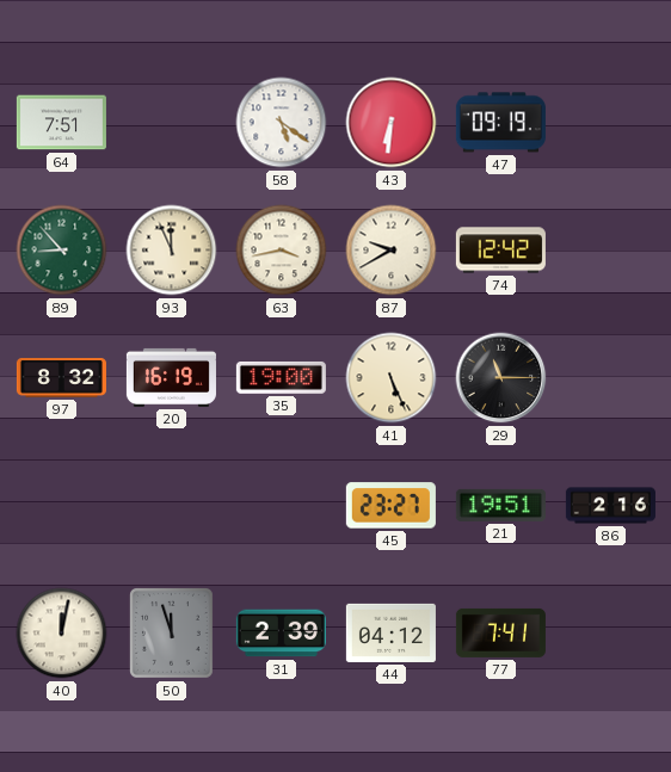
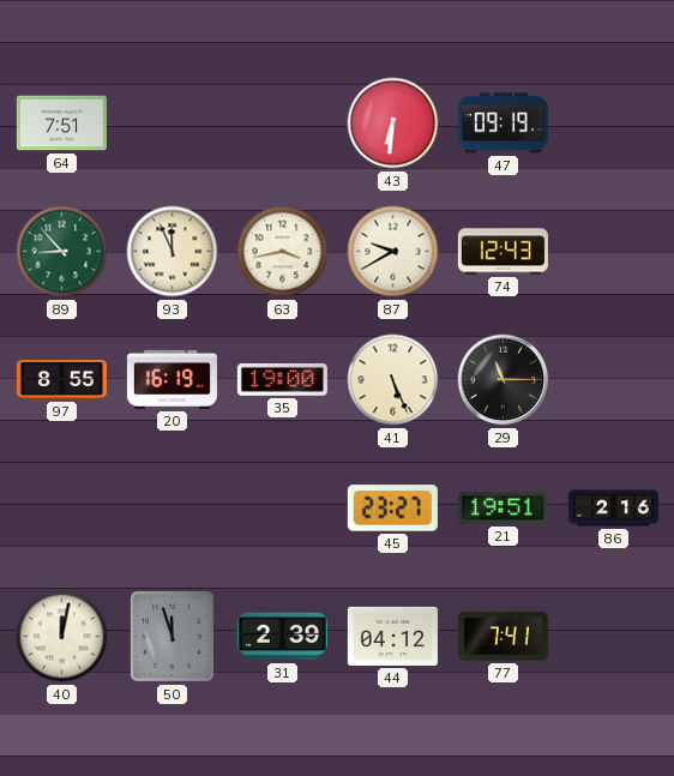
58: 5:21 -> none (282, 123)
74: 12:42 -> 12:43 (503, 252)
97: 8:32 -> 8:55 (61, 380)
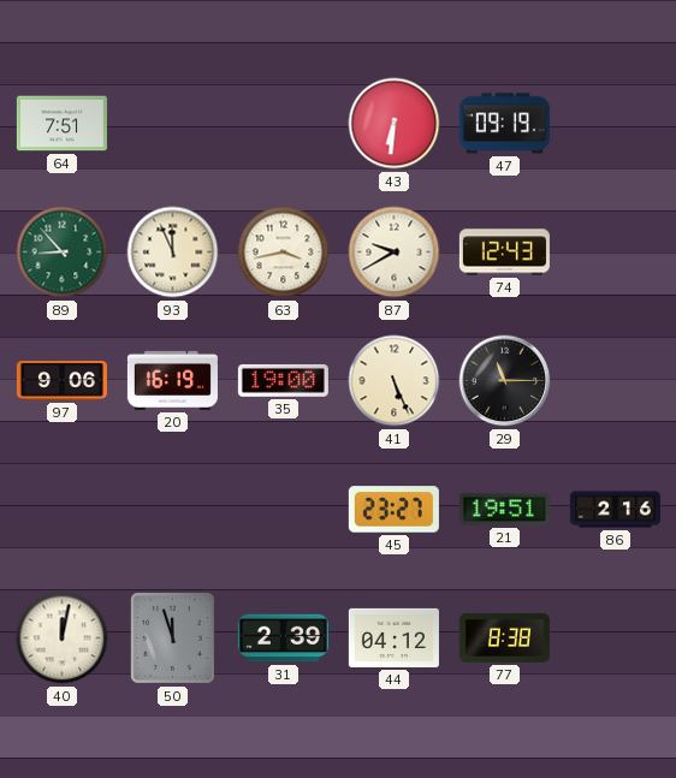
97: 8:55 -> 9:06 (61, 381)
77: 7:41 -> 8:38 (504, 637)
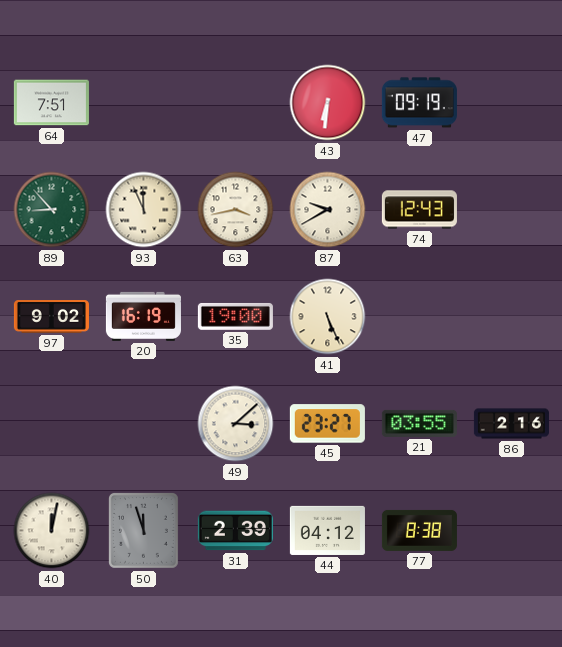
97: 9:06 -> 9:02 (51, 317)
29: 11:15 -> none (505, 381)
49: none -> 3:08 (236, 424)
21: 19:51 -> 03:55 (419, 423)
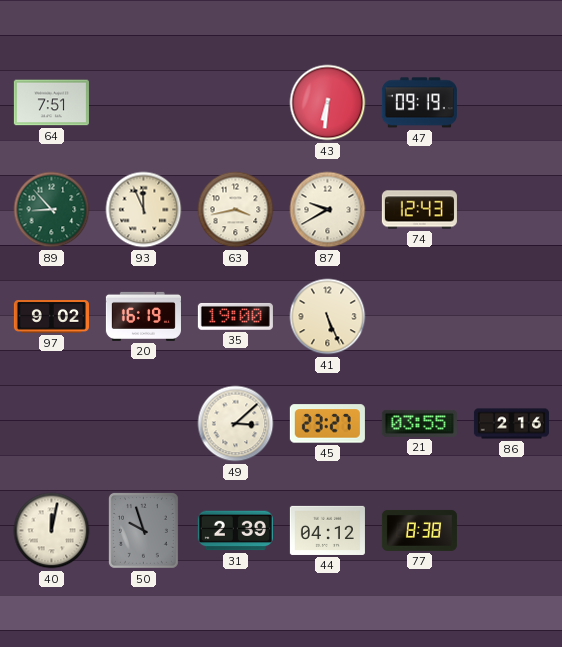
50: 11:57 -> 9:57 (143, 531)
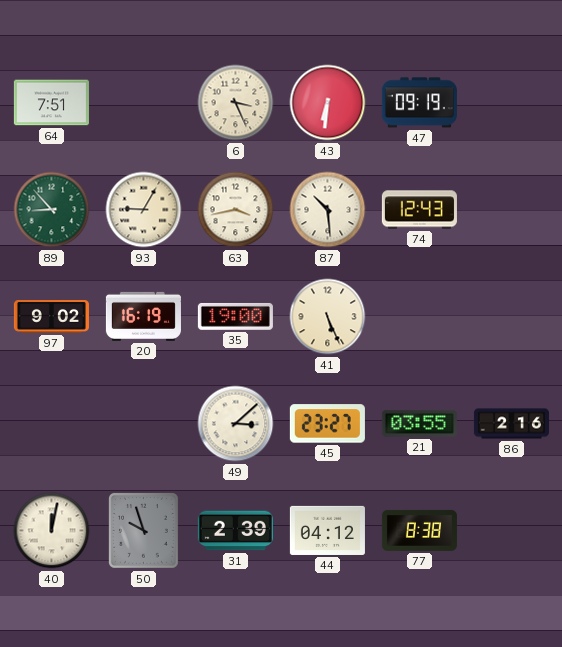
6: none -> 3:26 (236, 103)
93: 11:56 -> 9:05 (144, 210)
87: 9:40 -> 10:29 (328, 210)
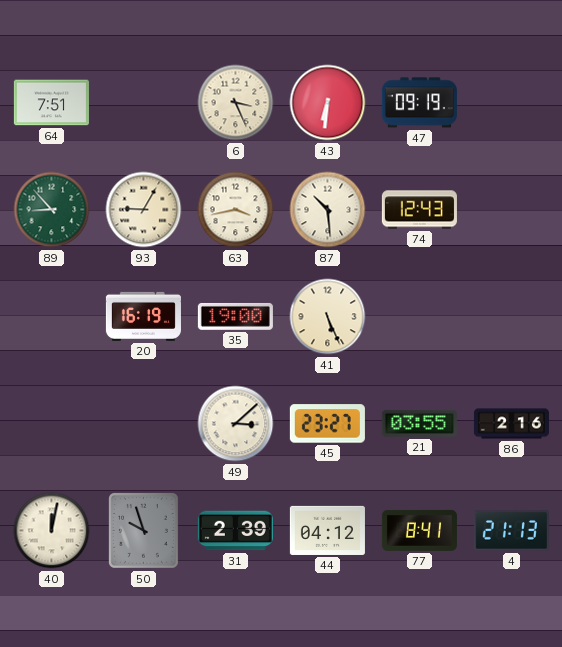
97: 9:02 -> none (51, 317)
77: 8:38 -> 8:41 (419, 530)
4: none -> 21:13 (511, 531)
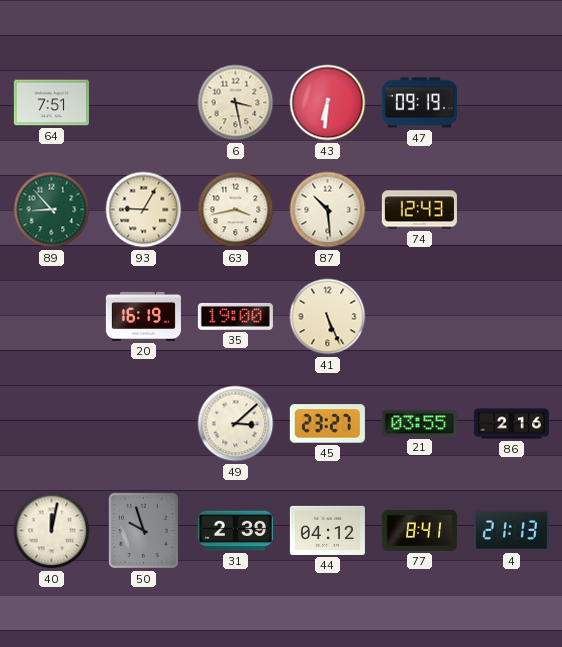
6: 3:26 -> 3:28 (236, 103)
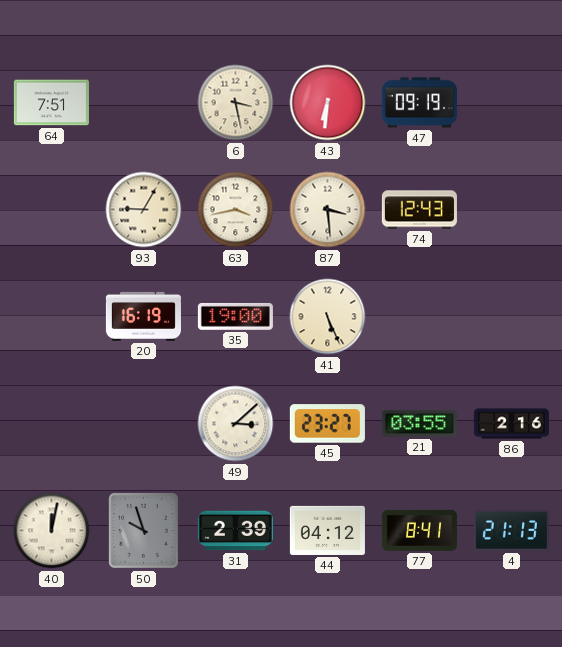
89: 8:53 -> none (52, 210)
87: 10:29 -> 3:29 (328, 210)
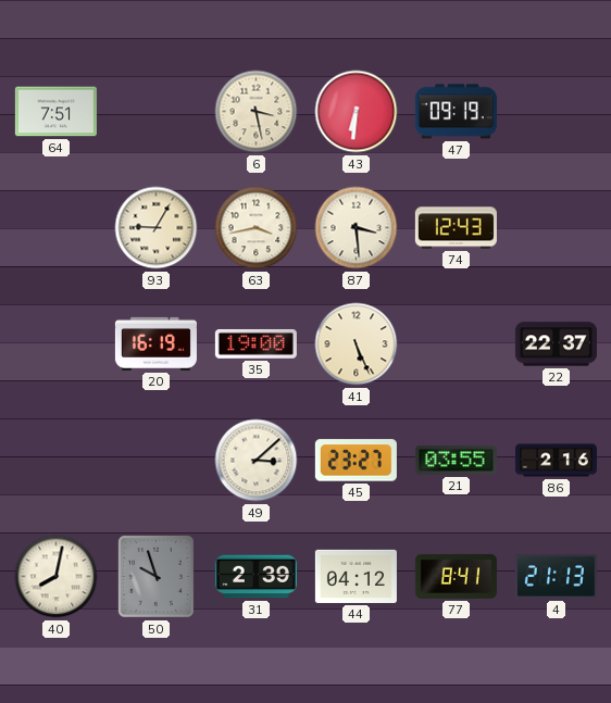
22: none -> 22:37 (556, 344)
40: 12:02 -> 8:02 (57, 577)
